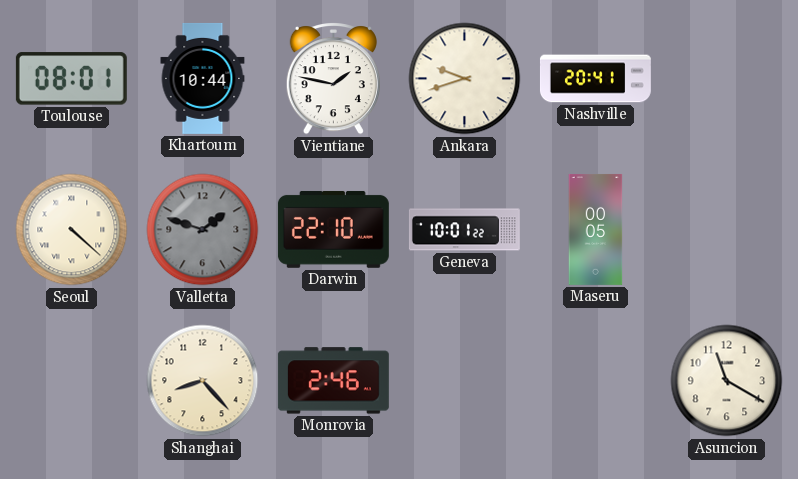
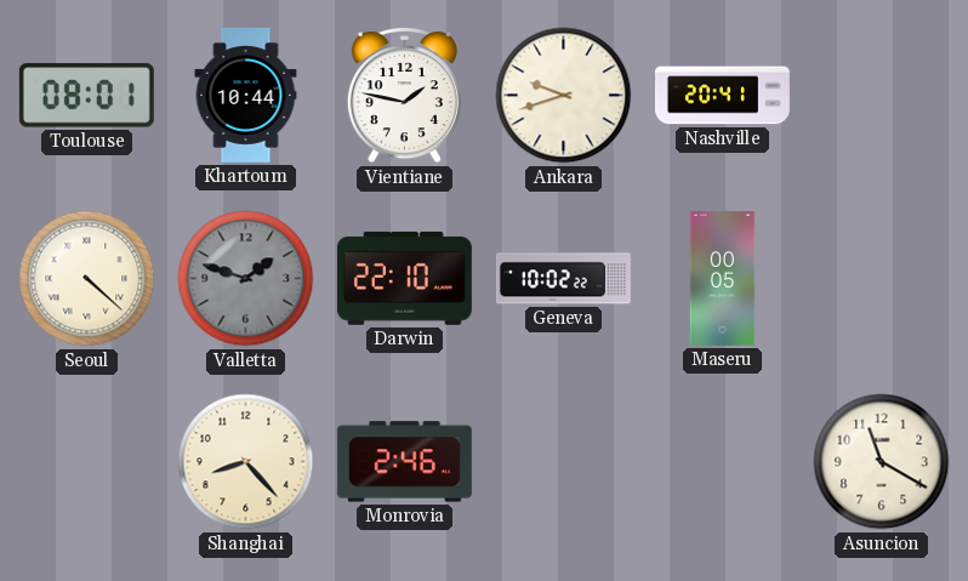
Geneva: 10:01 -> 10:02 (563, 279)
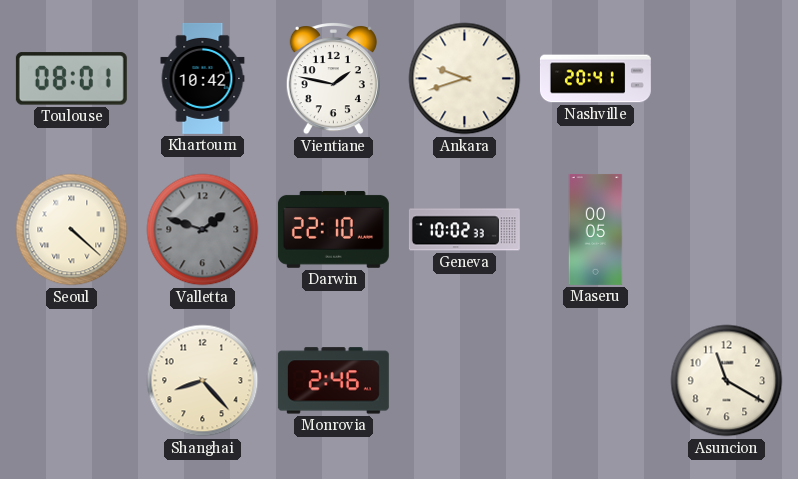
Khartoum: 10:44 -> 10:42 (203, 78)
Geneva: 10:02:22 -> 10:02:33 (464, 230)
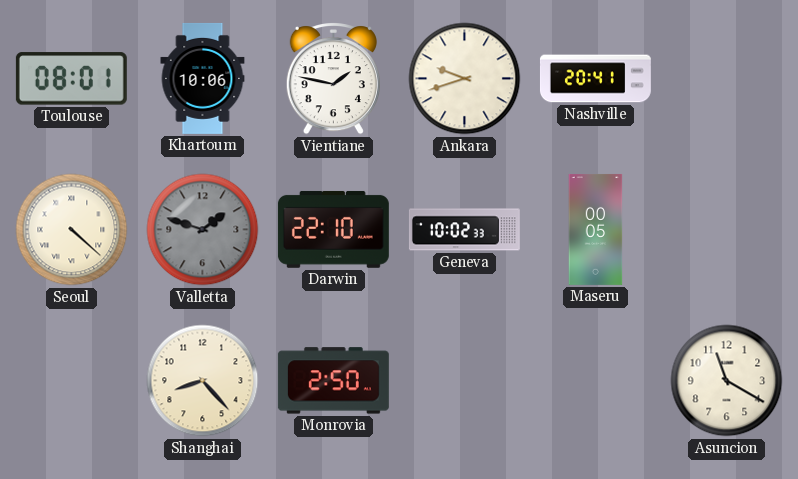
Khartoum: 10:42 -> 10:06 (203, 78)
Monrovia: 2:46 -> 2:50 (333, 381)
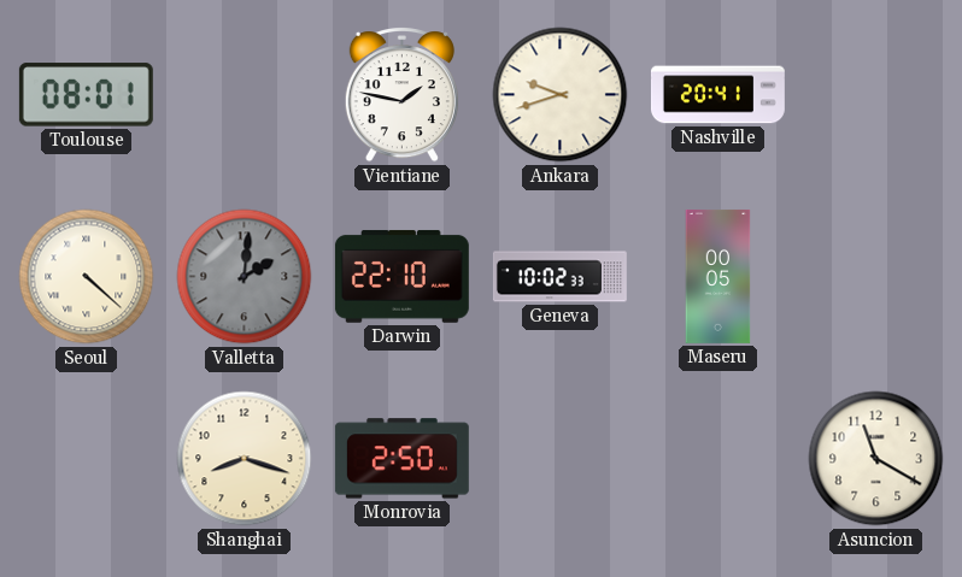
Khartoum: 10:06 -> none (203, 78)
Valletta: 1:48 -> 2:01 (245, 277)
Shanghai: 8:23 -> 8:18 (245, 459)
